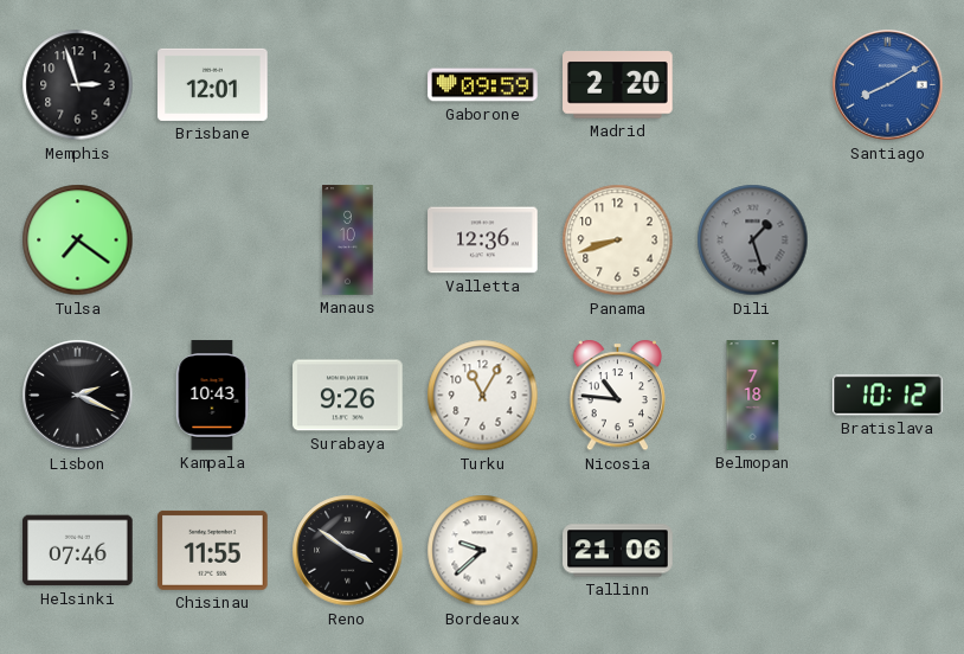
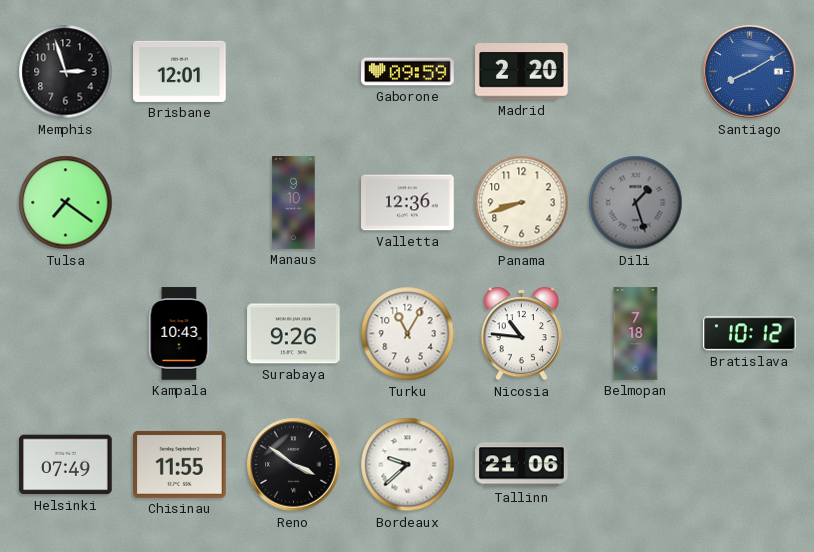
Lisbon: 2:19 -> none (78, 396)
Helsinki: 07:46 -> 07:49 (66, 465)
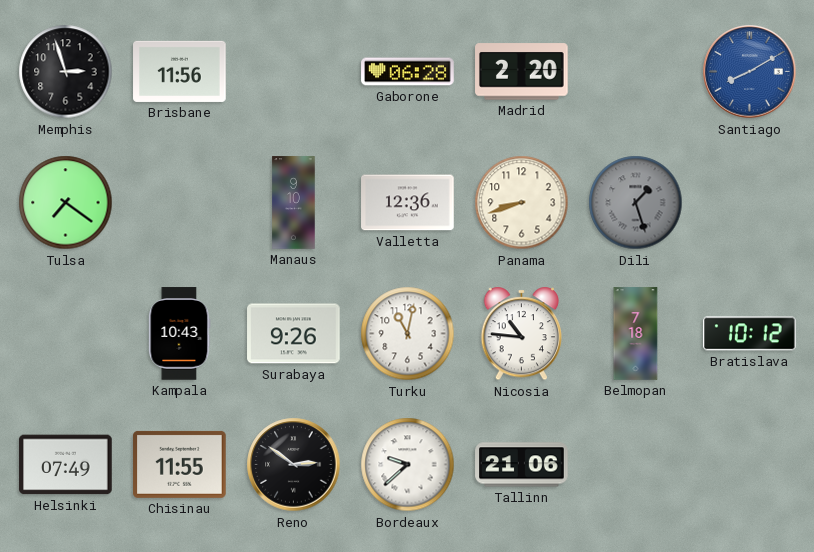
Brisbane: 12:01 -> 11:56 (180, 71)
Gaborone: 09:59 -> 06:28 (408, 72)
Turku: 11:05 -> 11:02 (408, 334)
Reno: 3:51 -> 2:51 (294, 465)
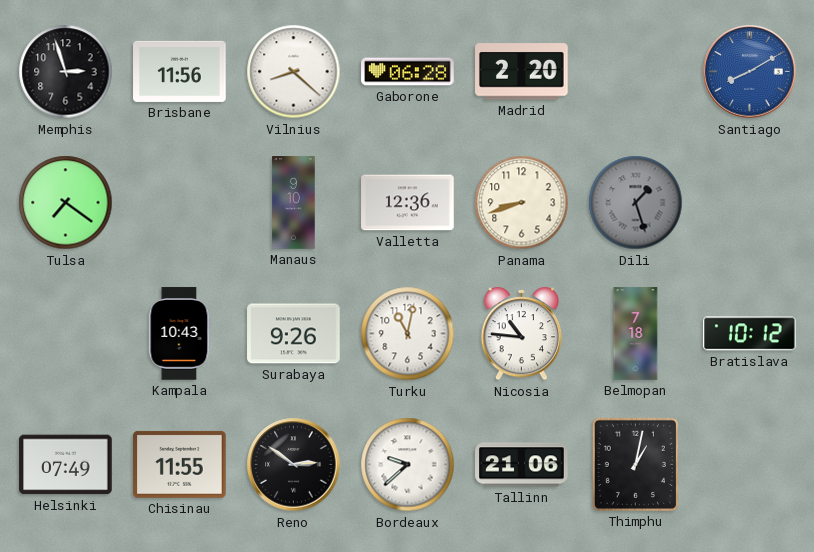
Vilnius: none -> 8:22 (294, 72)
Thimphu: none -> 1:02 (635, 464)
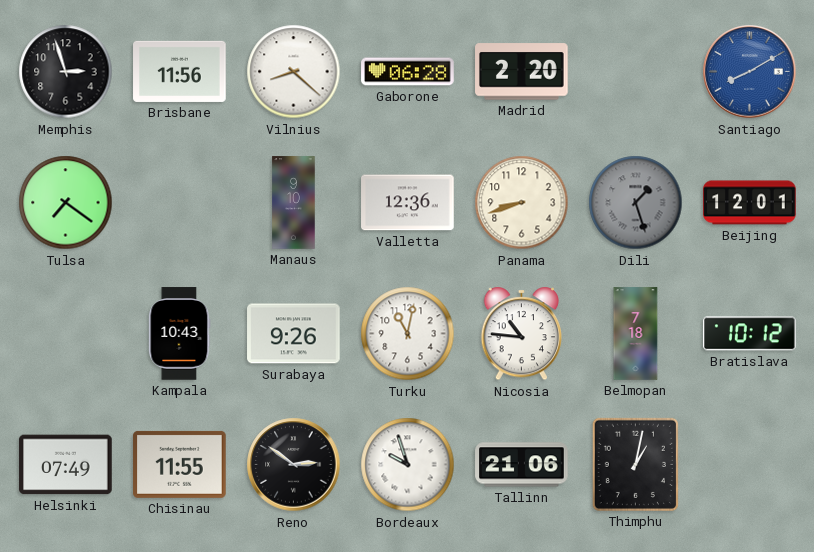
Beijing: none -> 12:01 (750, 203)
Bordeaux: 9:38 -> 9:57 (408, 465)
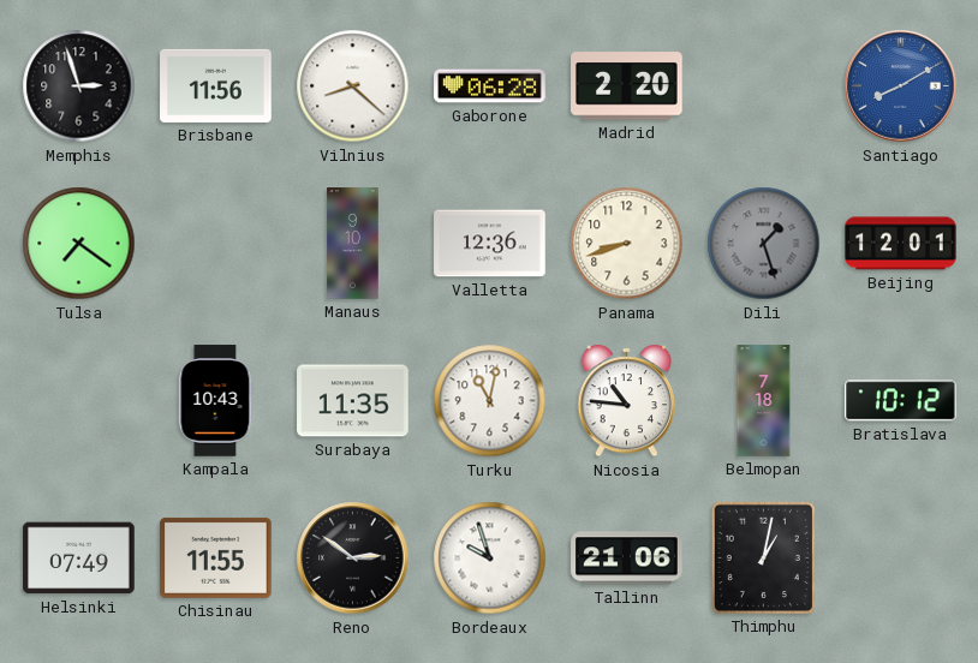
Surabaya: 9:26 -> 11:35 (353, 401)
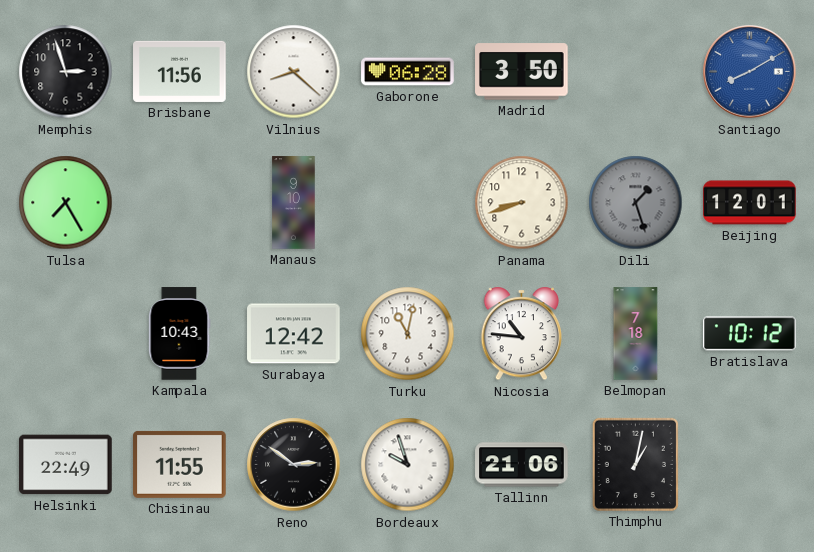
Madrid: 2:20 -> 3:50 (522, 72)
Tulsa: 7:21 -> 7:25 (66, 203)
Valletta: 12:36 -> none (490, 244)
Surabaya: 11:35 -> 12:42 (294, 334)
Helsinki: 07:49 -> 22:49 (66, 465)
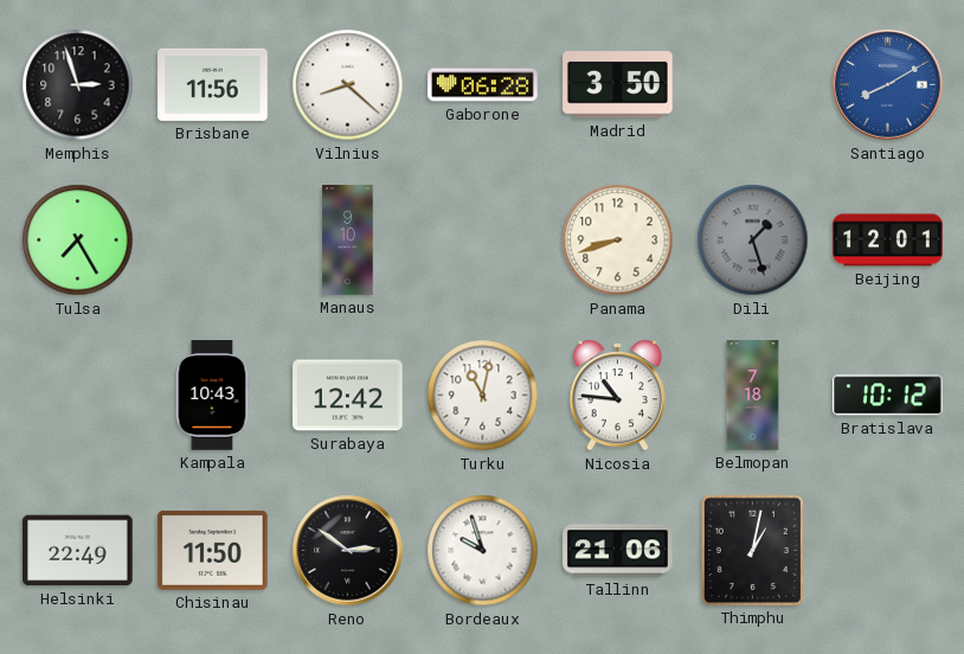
Chisinau: 11:55 -> 11:50 (213, 550)
